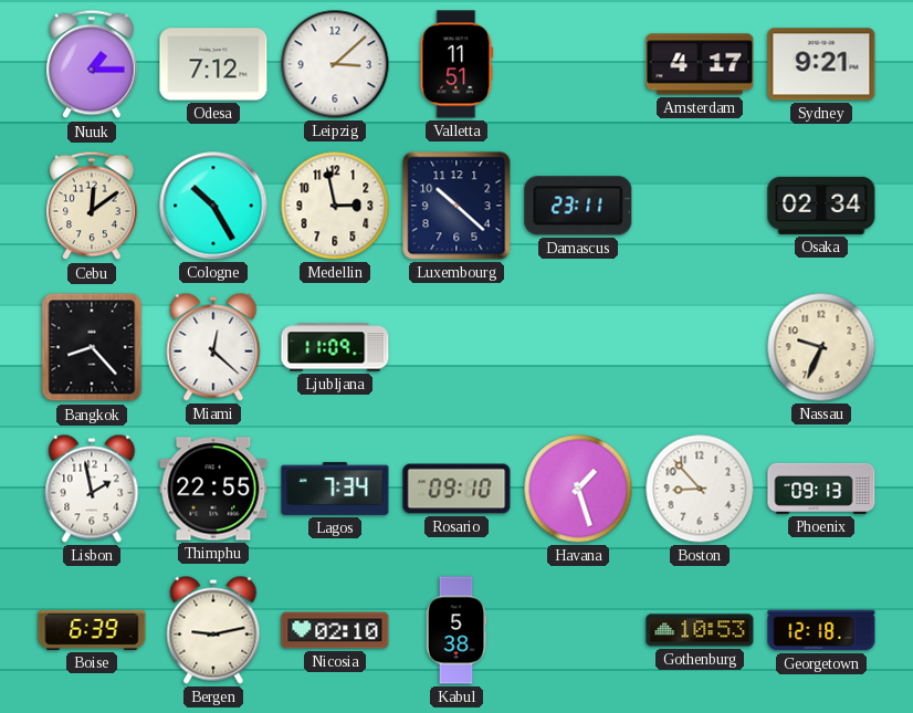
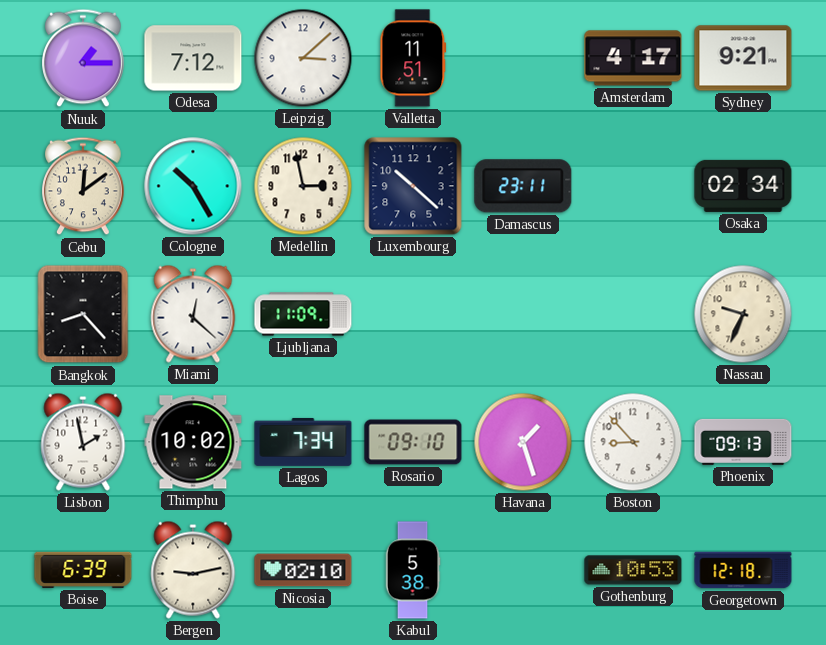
Thimphu: 22:55 -> 10:02 (193, 442)
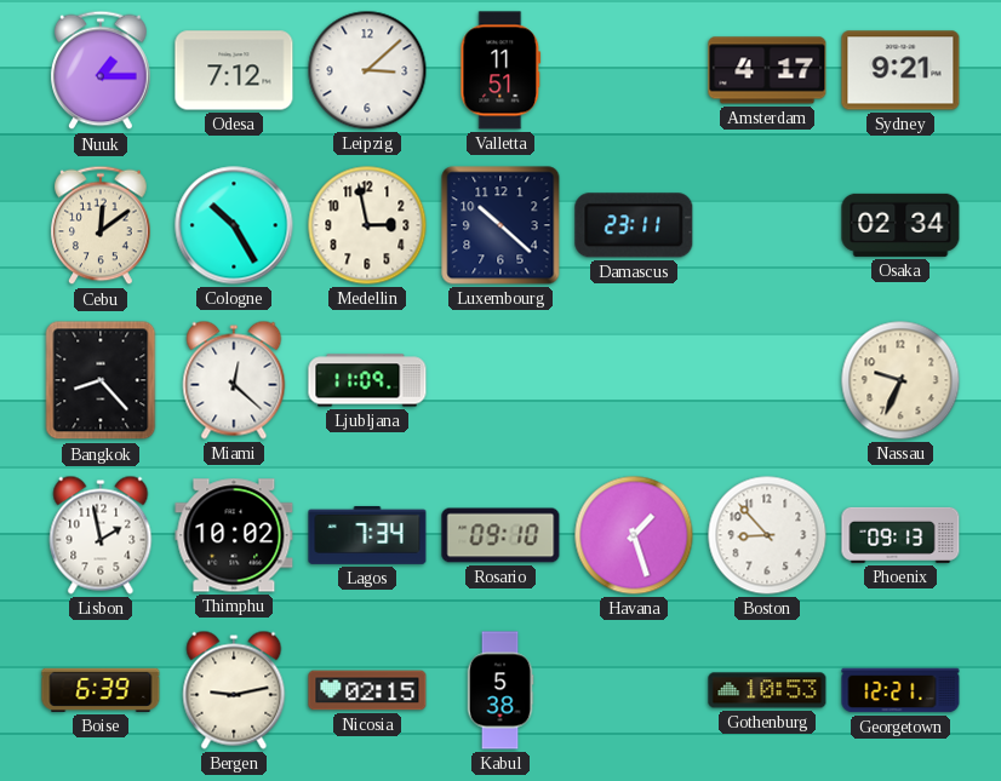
Nicosia: 02:10 -> 02:15 (367, 690)
Georgetown: 12:18 -> 12:21 (900, 690)
